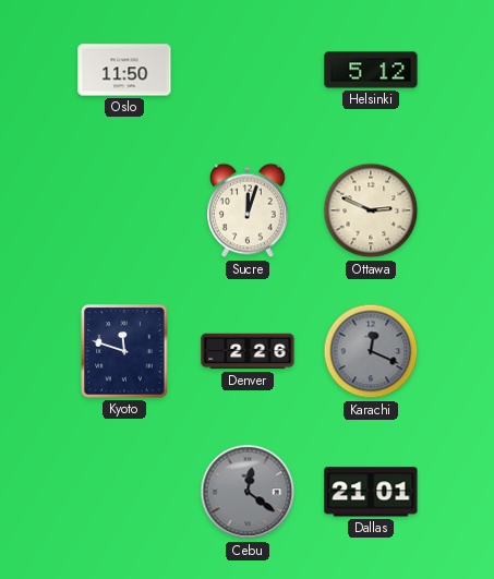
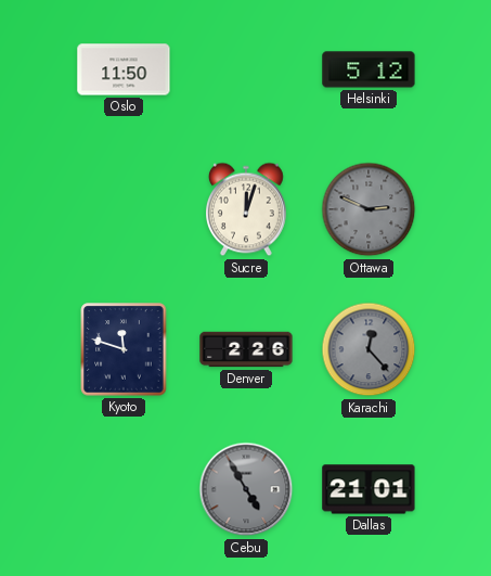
Ottawa dial: cream -> grey (369, 209)
Karachi: 12:19 -> 12:23 (369, 349)
Cebu: 12:21 -> 4:55 (246, 489)
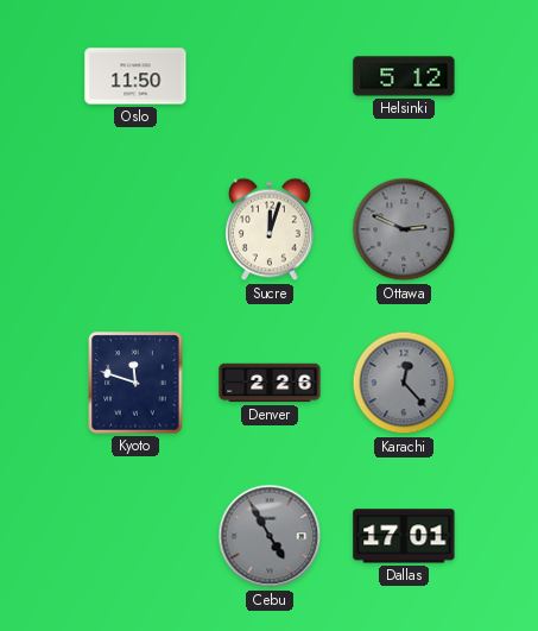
Dallas: 21:01 -> 17:01 (404, 536)
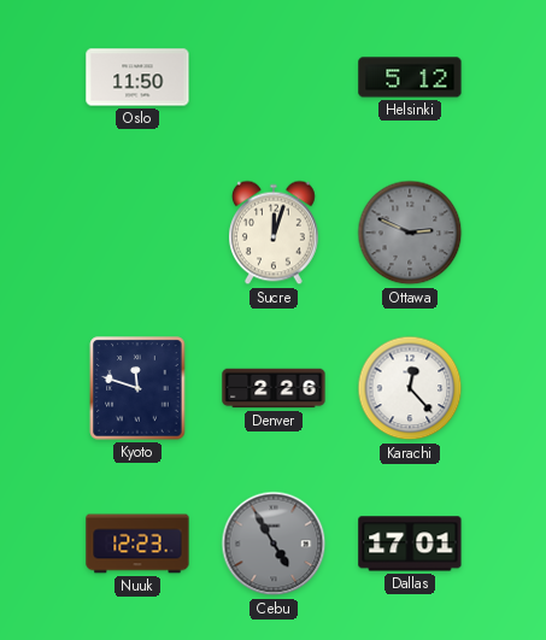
Karachi dial: grey -> white (410, 388)
Nuuk: none -> 12:23 (137, 544)
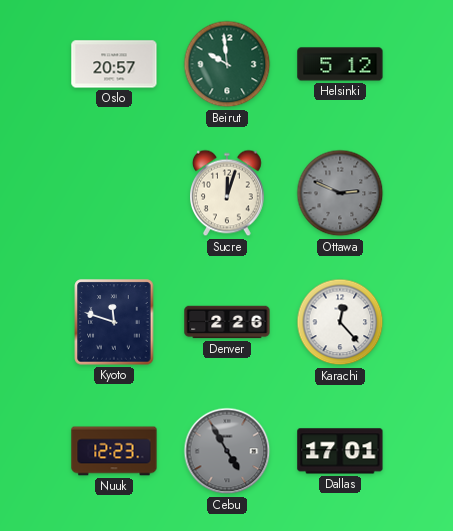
Oslo: 11:50 -> 20:57 (114, 64)
Beirut: none -> 9:59 (227, 64)
